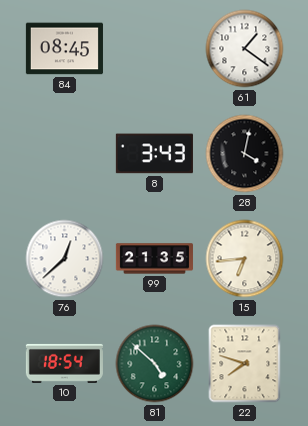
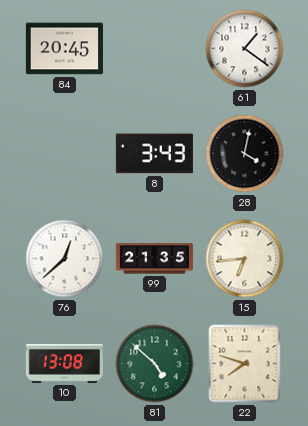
84: 08:45 -> 20:45 (64, 49)
10: 18:54 -> 13:08 (64, 363)
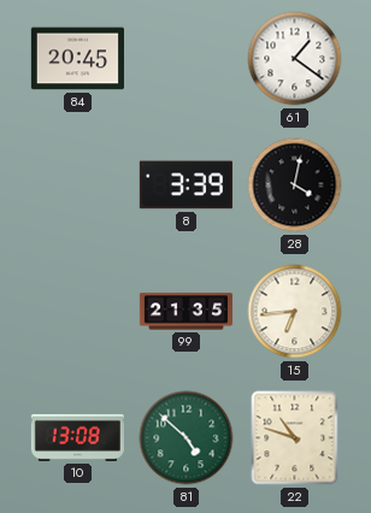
8: 3:43 -> 3:39 (185, 185)
76: 12:38 -> none (65, 259)
22: 7:48 -> 10:48 (295, 438)
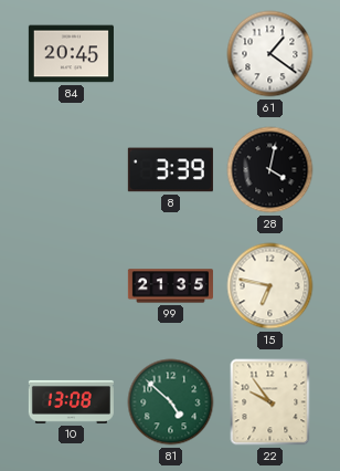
15: 6:44 -> 6:47 (270, 286)
22: 10:48 -> 9:54 (270, 402)
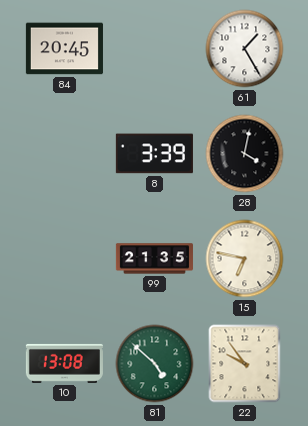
61: 1:21 -> 1:25 (245, 49)
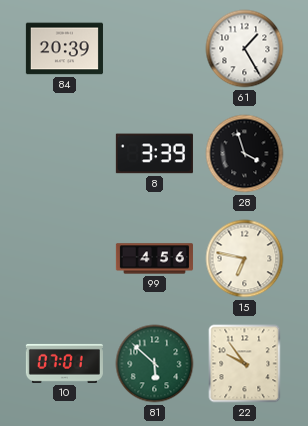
84: 20:45 -> 20:39 (64, 49)
28: 4:02 -> 3:57 (245, 154)
99: 21:35 -> 4:56 (154, 259)
10: 13:08 -> 07:01 (64, 363)
81: 4:52 -> 5:52 (155, 364)
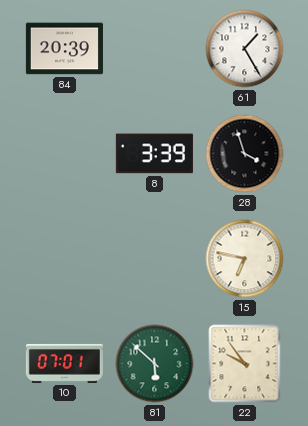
99: 4:56 -> none (154, 259)
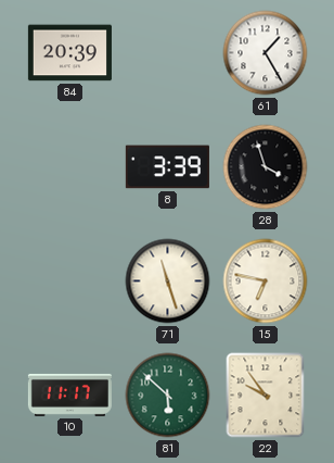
71: none -> 11:27 (168, 281)
10: 07:01 -> 11:17 (69, 395)
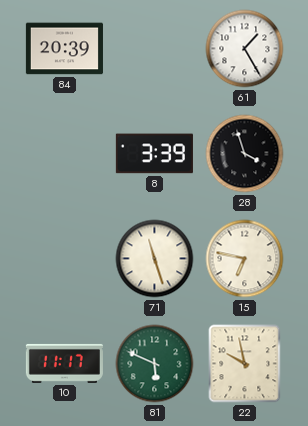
81: 5:52 -> 5:49 (155, 364)
22: 9:54 -> 9:58 (245, 364)
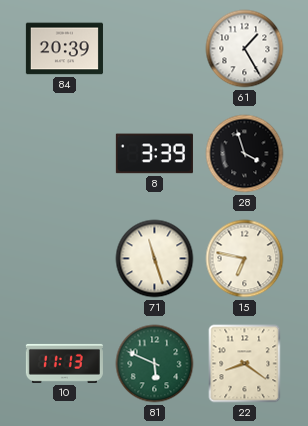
10: 11:17 -> 11:13 (64, 363)
22: 9:58 -> 8:21 (245, 364)
